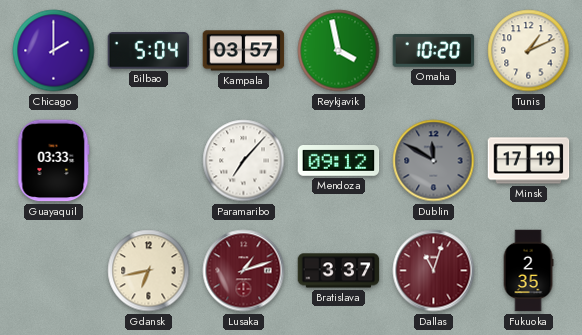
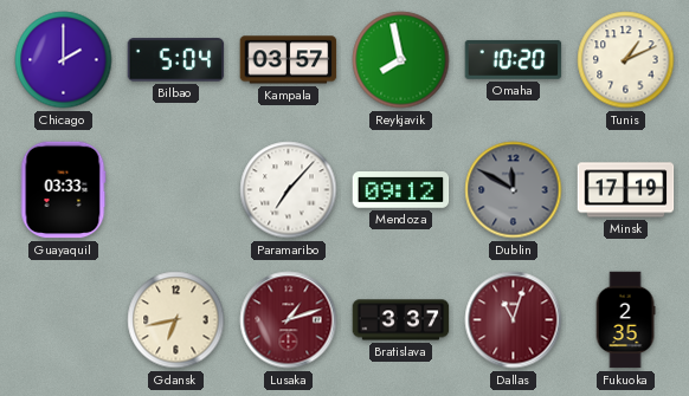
Reykjavik: 3:58 -> 7:58 (401, 60)
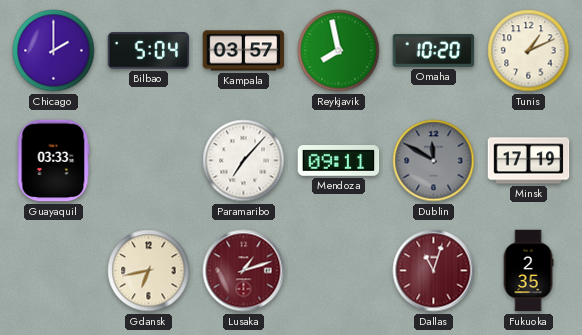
Mendoza: 09:12 -> 09:11 (339, 161)
Bratislava: 3:37 -> none (401, 320)
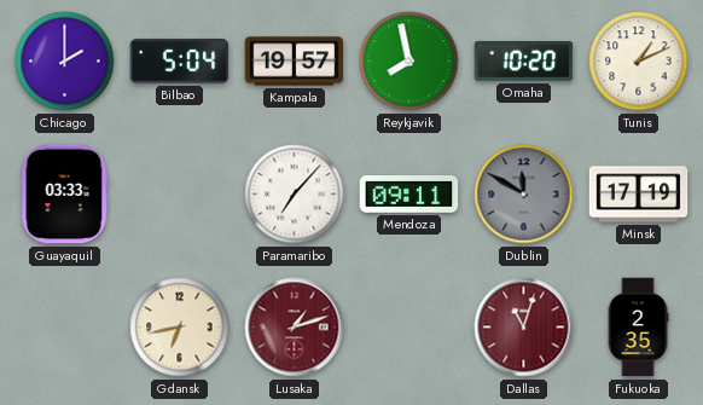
Kampala: 03:57 -> 19:57 (295, 62)
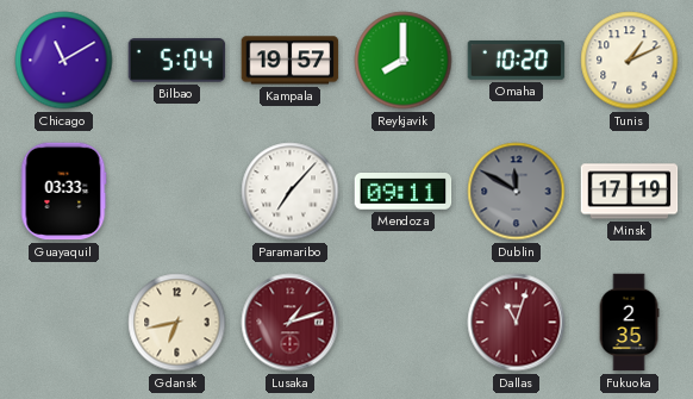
Chicago: 2:00 -> 11:10 (64, 61)
Reykjavik: 7:58 -> 8:00 (404, 61)
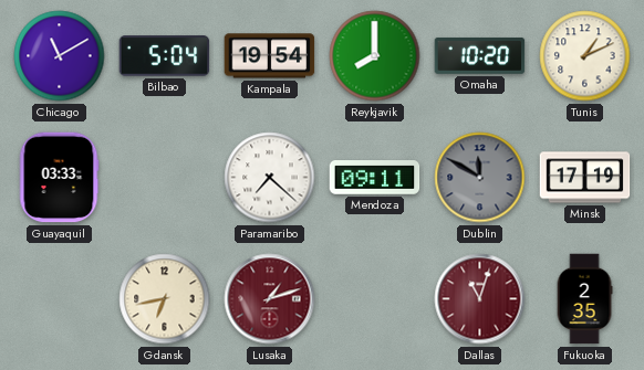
Kampala: 19:57 -> 19:54 (270, 56)
Paramaribo: 7:07 -> 7:22 (270, 178)
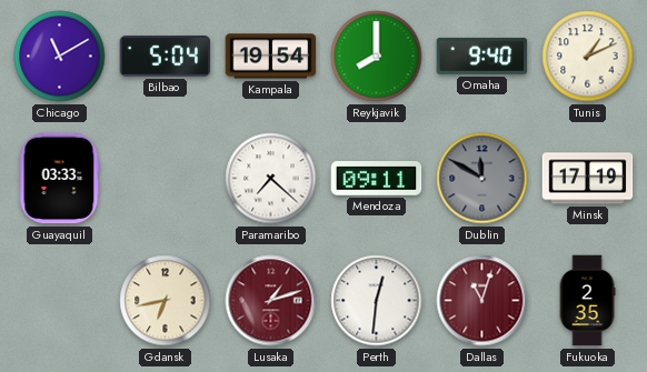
Omaha: 10:20 -> 9:40 (482, 56)
Perth: none -> 12:31 (377, 301)
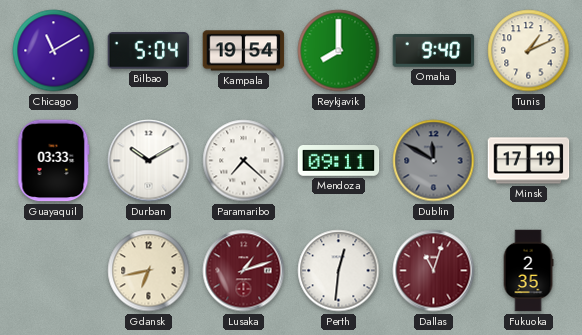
Durban: none -> 10:10 (149, 161)
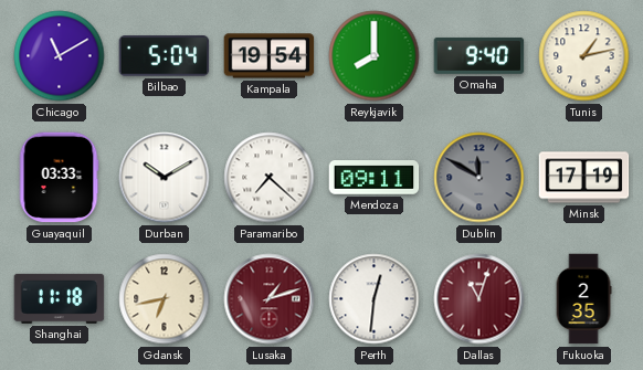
Tunis: 1:11 -> 1:13 (584, 56)
Shanghai: none -> 11:18 (60, 298)
